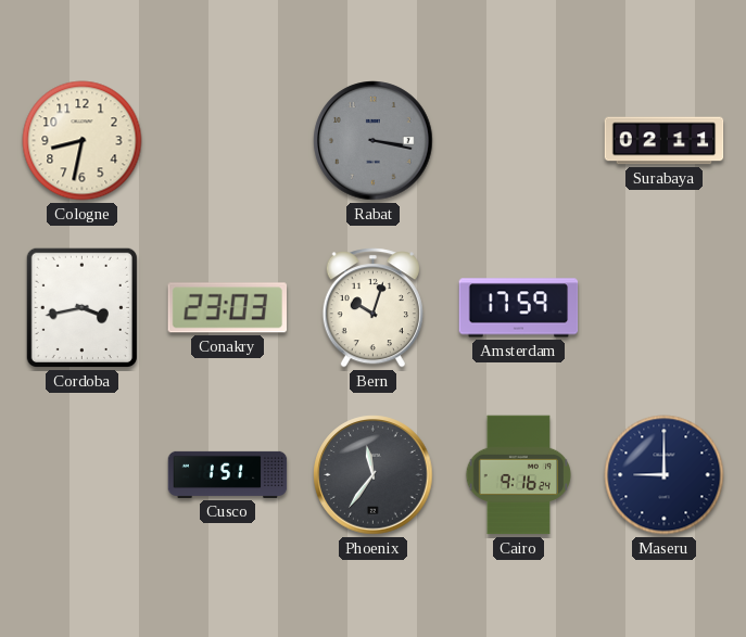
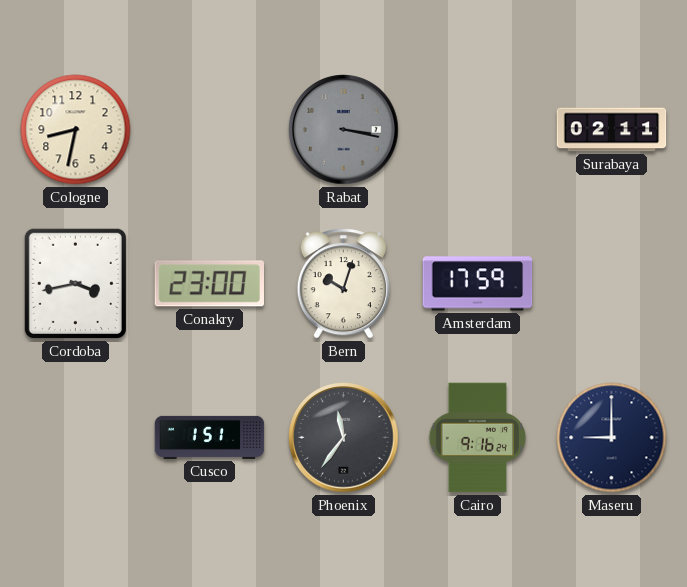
Conakry: 23:03 -> 23:00 (209, 284)
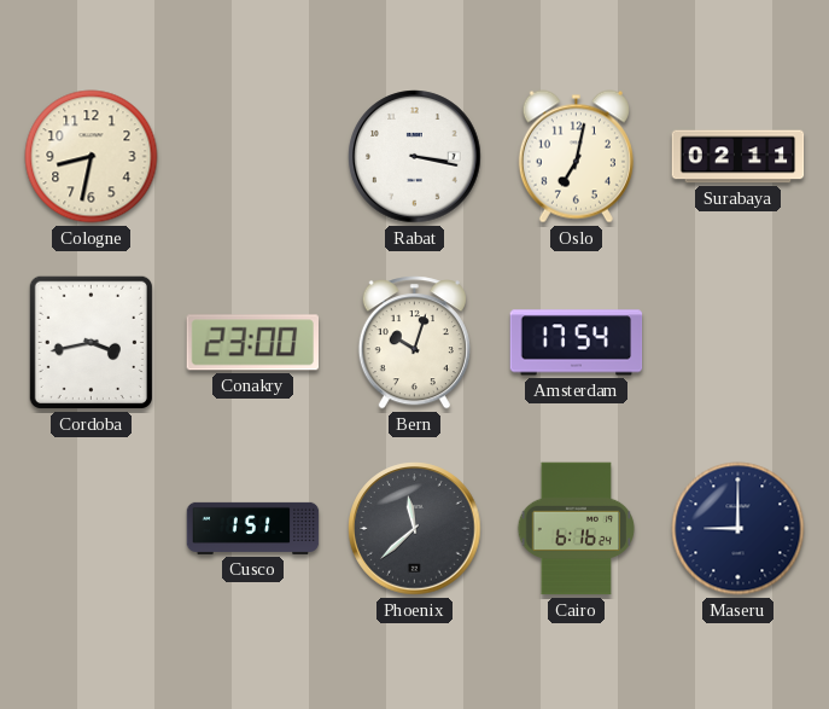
Rabat dial: grey -> white (415, 157)
Oslo: none -> 7:02 (576, 157)
Amsterdam: 17:59 -> 17:54 (577, 343)
Phoenix: 11:36 -> 11:38 (415, 529)
Cairo: 9:16 -> 6:16 (577, 529)
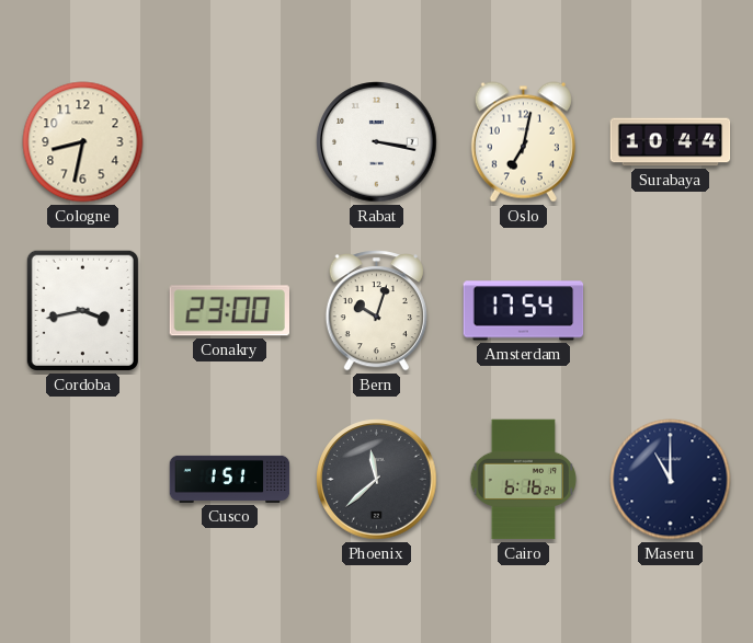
Surabaya: 02:11 -> 10:44 (671, 142)
Maseru: 9:00 -> 11:00 (671, 480)
